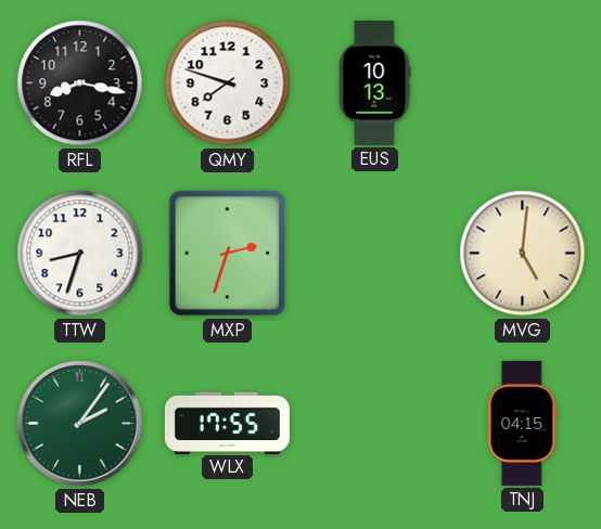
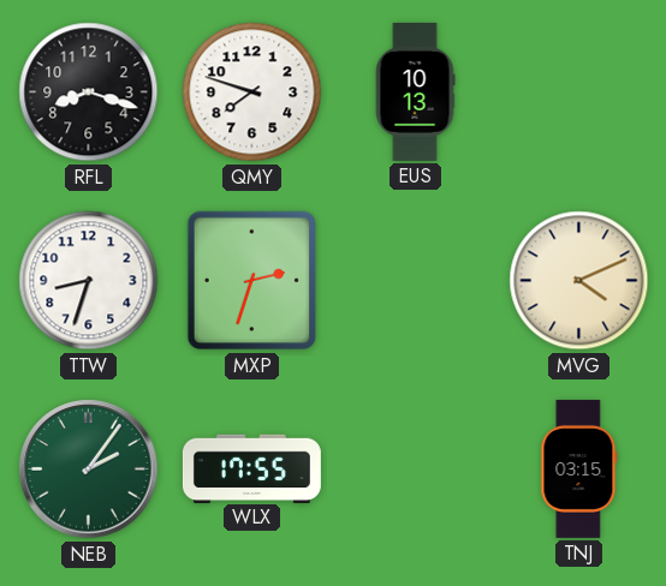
RFL: 8:17 -> 8:18 (89, 92)
MVG: 5:01 -> 4:11 (579, 281)
TNJ: 04:15 -> 03:15 (579, 468)
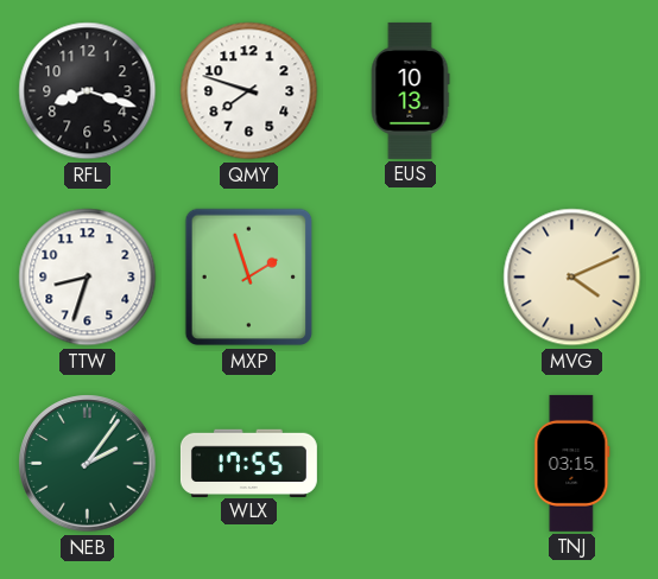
MXP: 2:33 -> 1:57 (249, 278)
